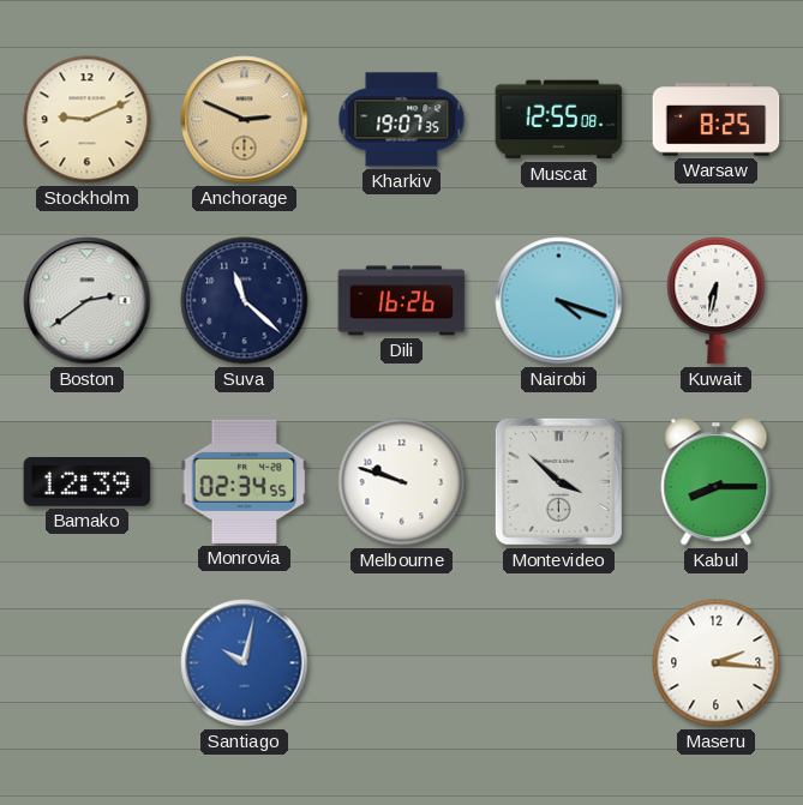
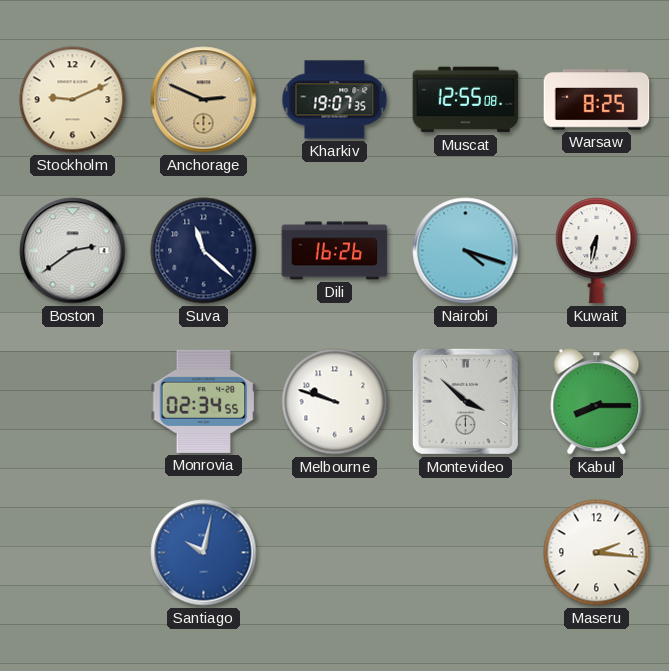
Bamako: 12:39 -> none (88, 482)
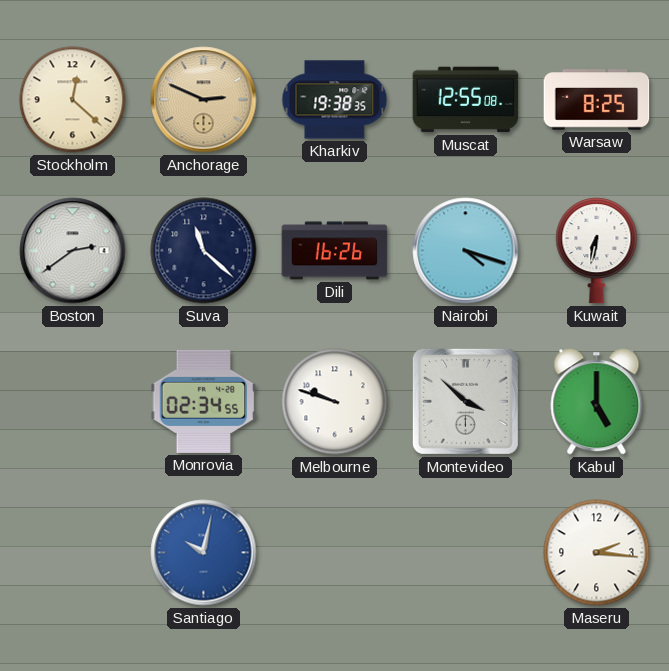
Stockholm: 9:11 -> 12:22 (73, 100)
Kharkiv: 19:07 -> 19:38 (335, 100)
Kabul: 8:15 -> 5:00 (597, 402)
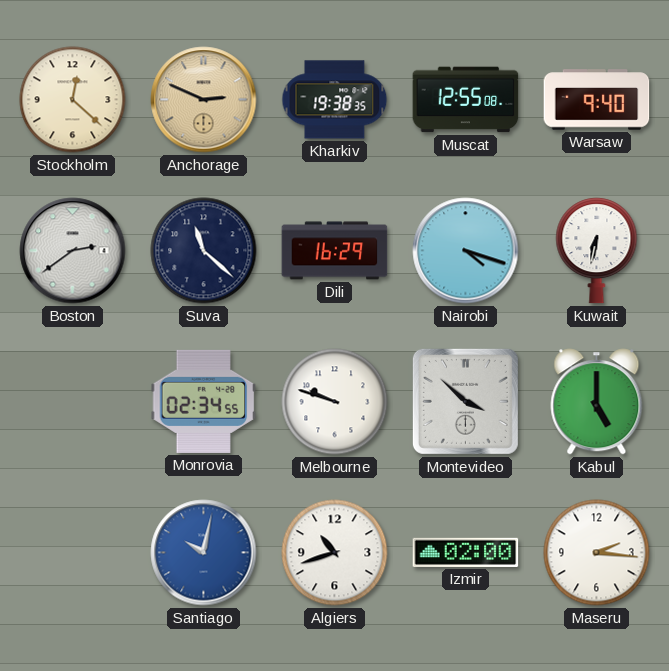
Warsaw: 8:25 -> 9:40 (597, 100)
Dili: 16:26 -> 16:29 (335, 251)
Algiers: none -> 10:42 (335, 553)
Izmir: none -> 02:00 (466, 552)
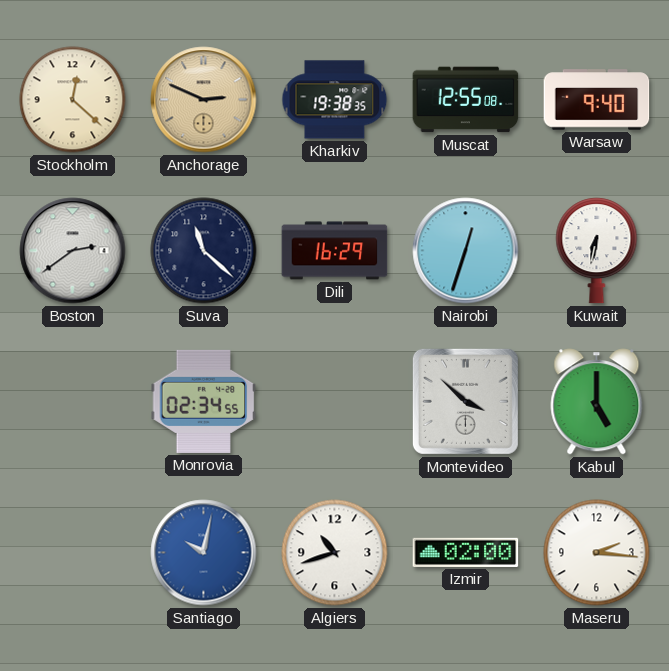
Nairobi: 4:18 -> 12:33 (466, 251)
Melbourne: 9:48 -> none (335, 402)
